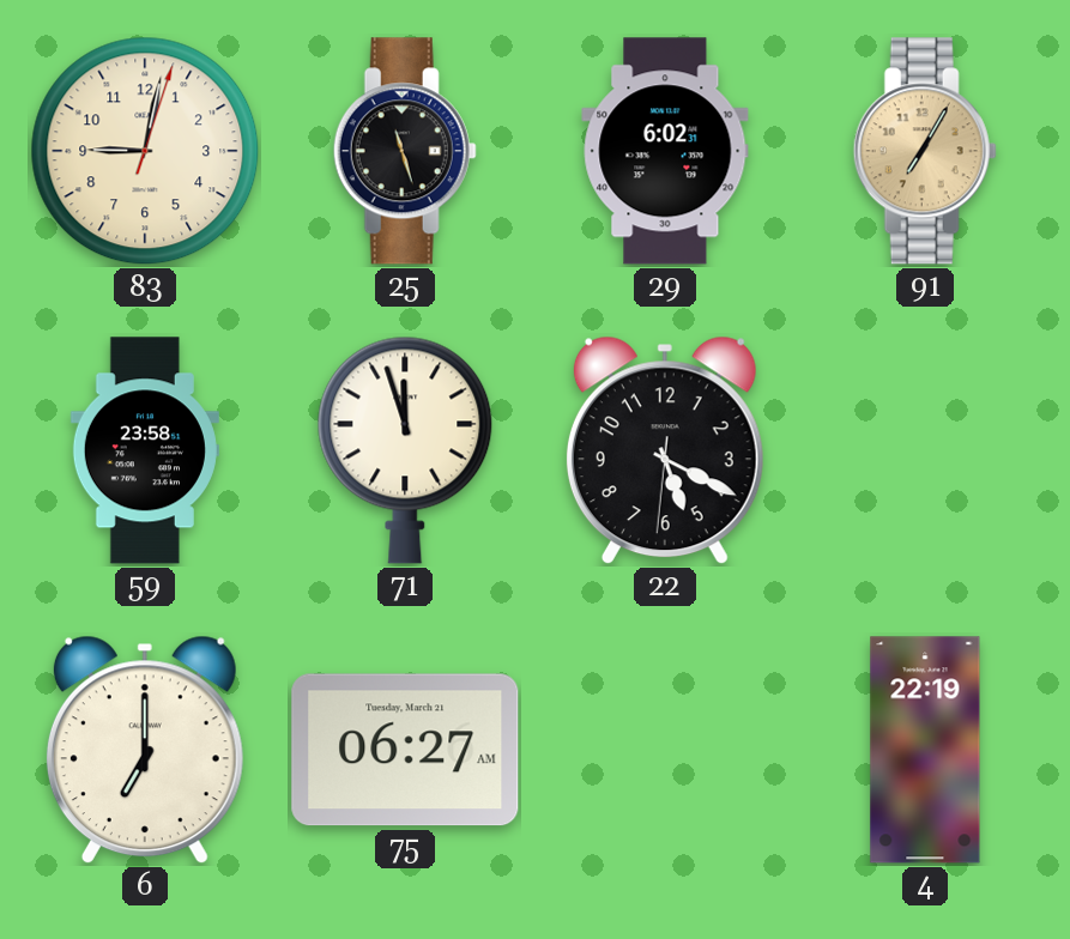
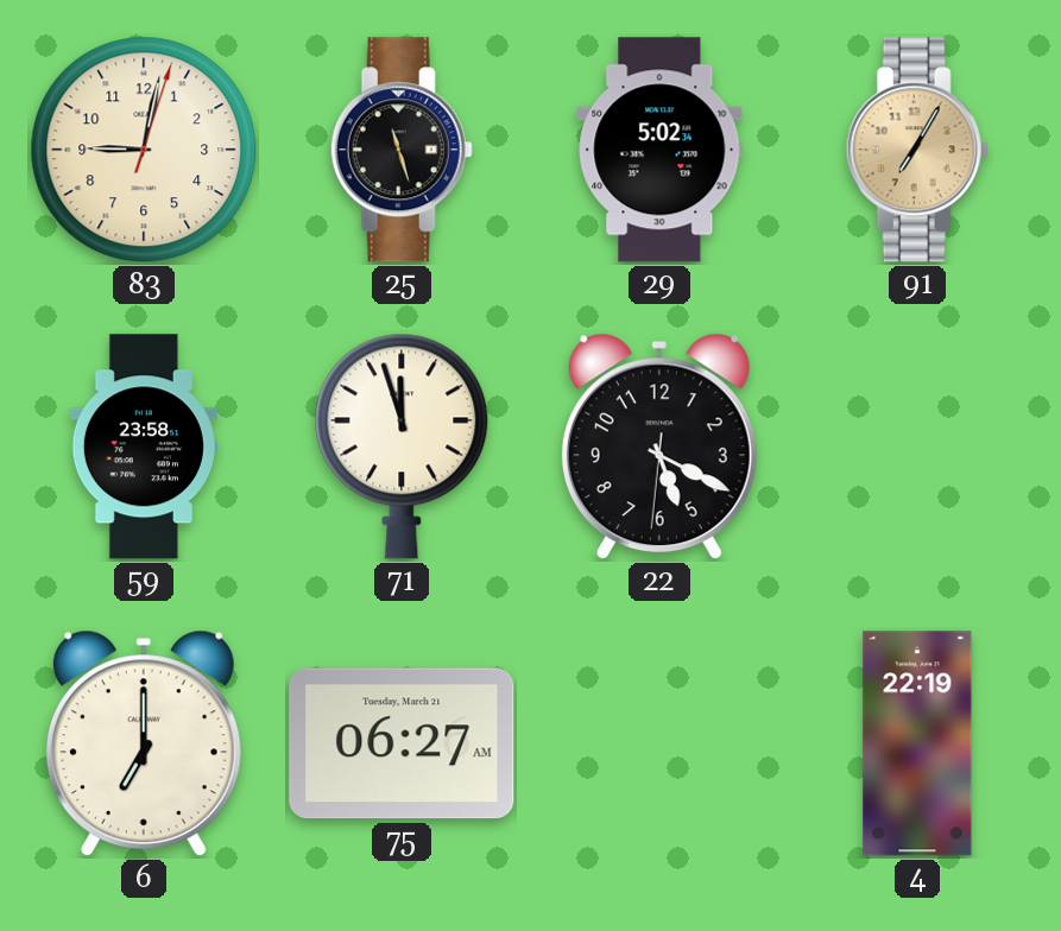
29: 6:02 -> 5:02 (659, 150)
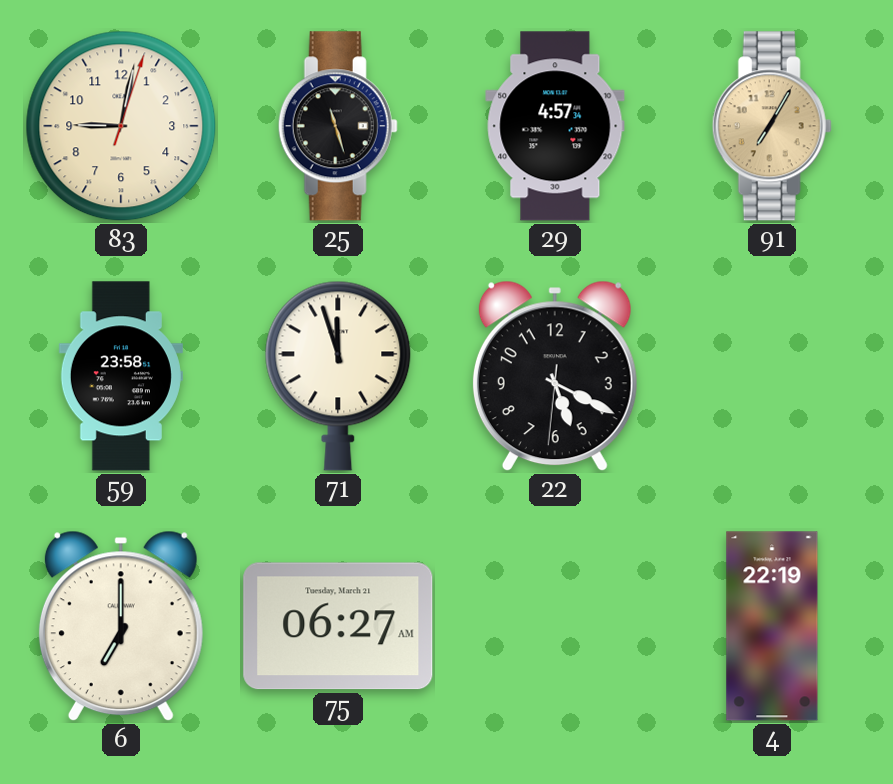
29: 5:02 -> 4:57 (555, 126)
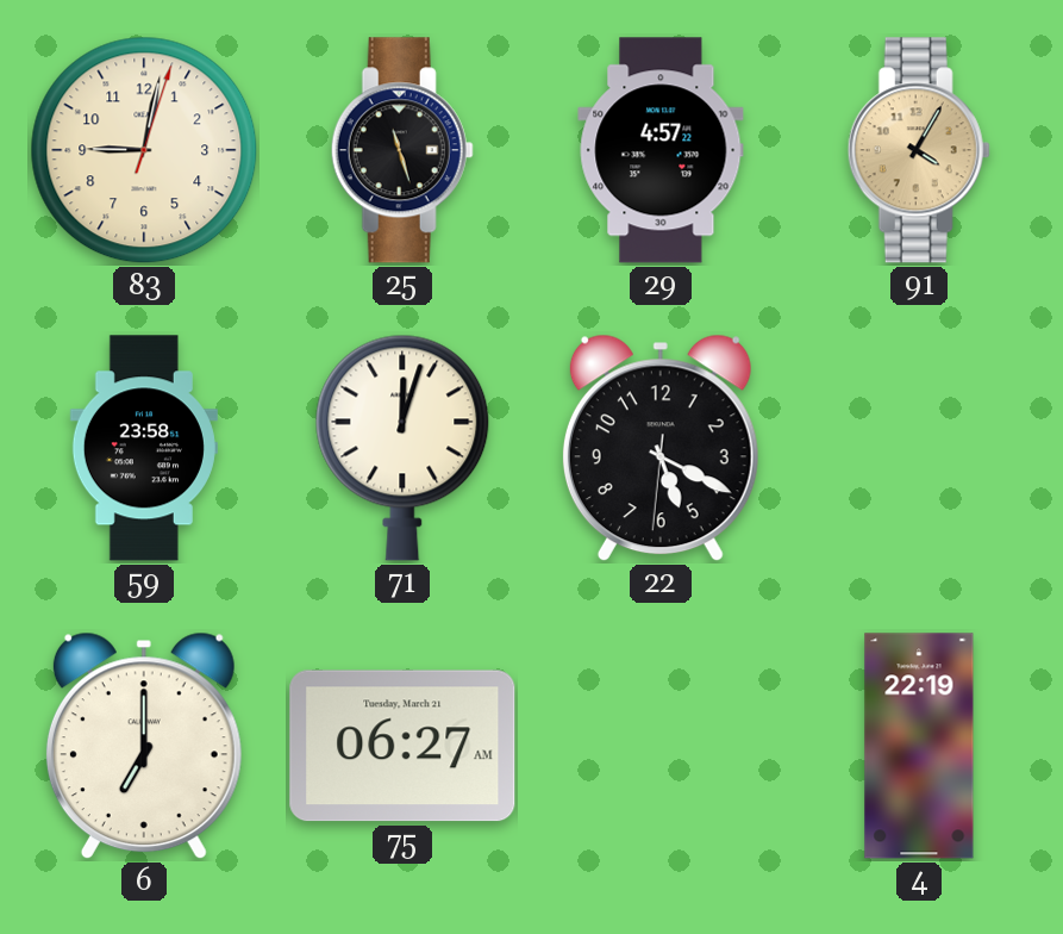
29: 4:57:34 -> 4:57:22 (661, 150)
91: 7:05 -> 4:05 (919, 150)
71: 11:57 -> 12:03 (402, 448)
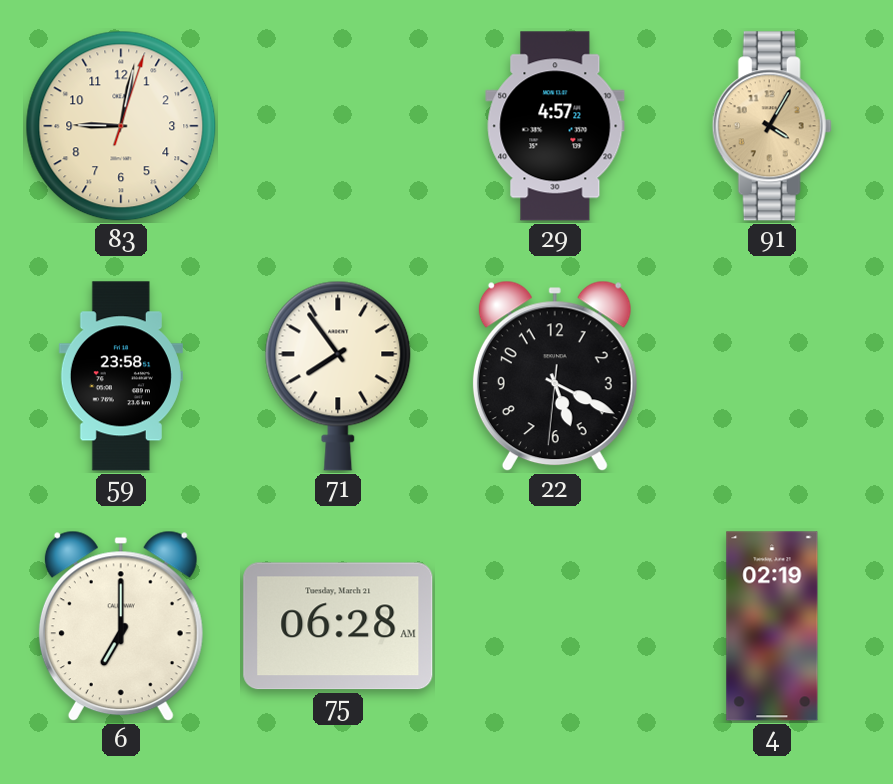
25: 11:27 -> none (402, 150)
71: 12:03 -> 7:54 (338, 376)
75: 06:27 -> 06:28 (338, 626)
4: 22:19 -> 02:19 (772, 626)
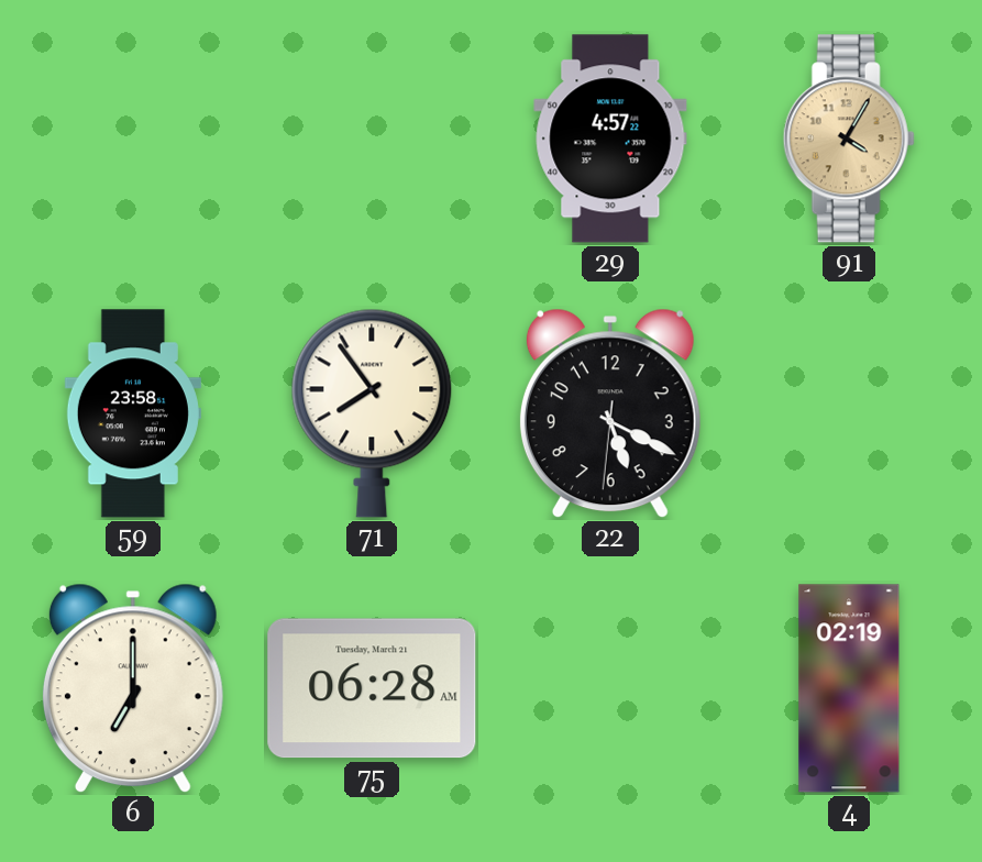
83: 9:02 -> none (121, 126)
